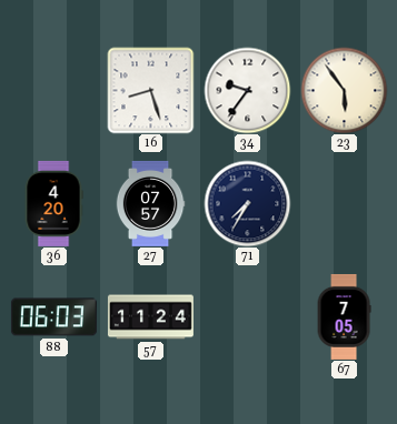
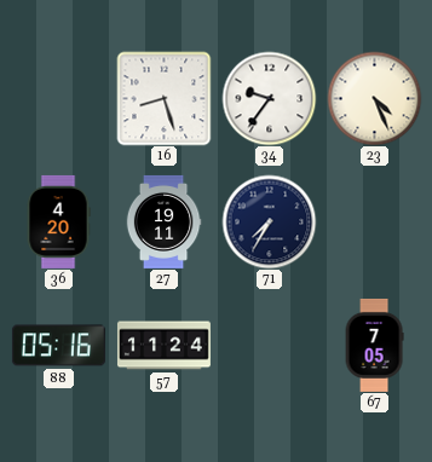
23: 5:54 -> 4:26 (374, 98)
27: 07:57 -> 19:11 (163, 221)
88: 06:03 -> 05:16 (58, 346)
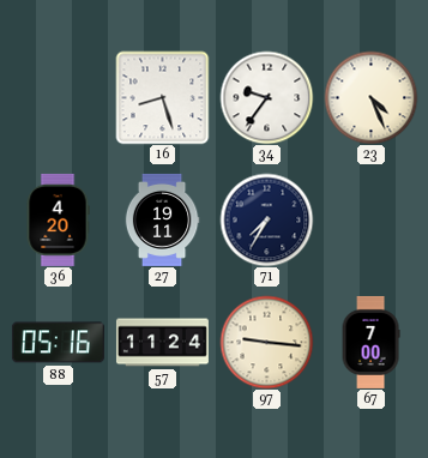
97: none -> 9:16 (266, 342)
67: 7:05 -> 7:00 (370, 342)
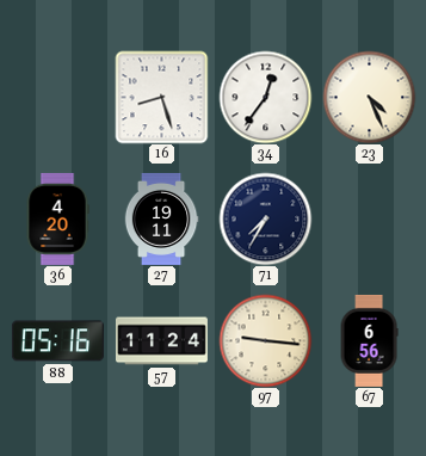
34: 9:36 -> 12:36 (265, 97)
67: 7:00 -> 6:56 (369, 340)
